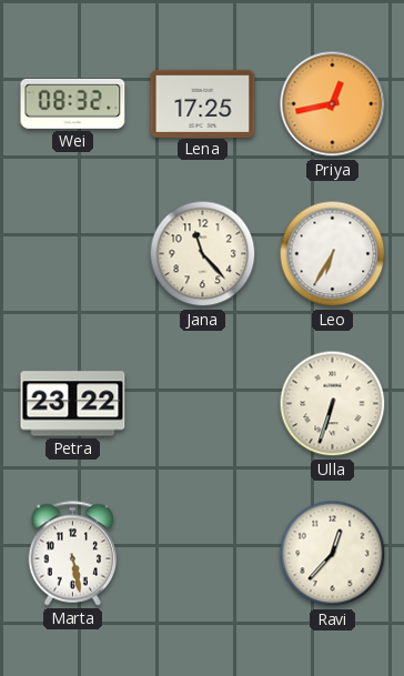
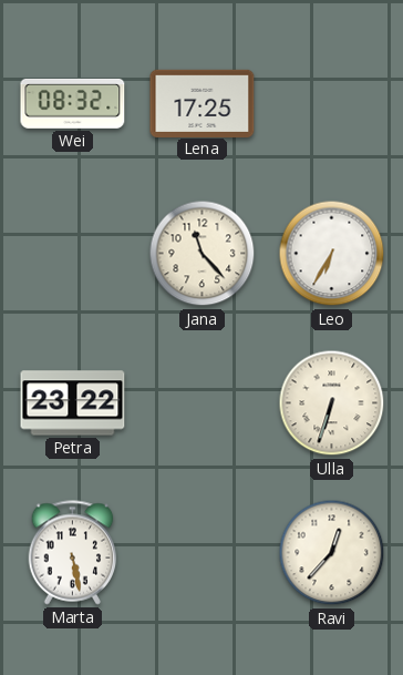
Priya: 12:43 -> none (333, 104)
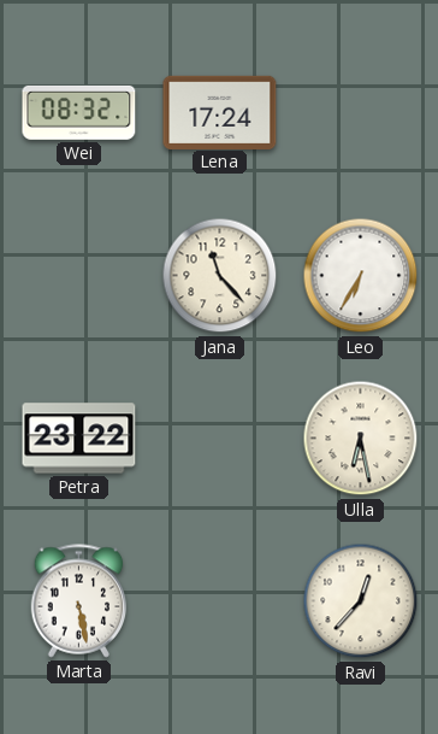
Lena: 17:25 -> 17:24 (220, 112)
Ulla: 6:33 -> 6:28 (361, 439)
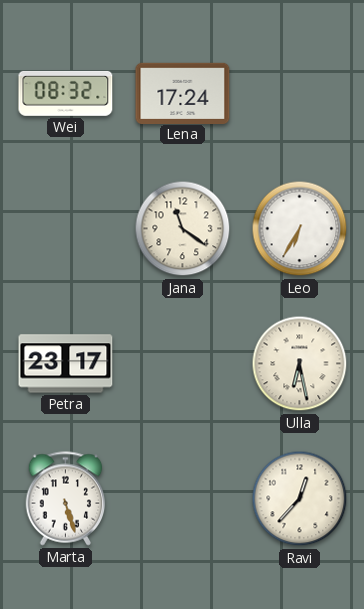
Jana: 11:23 -> 11:21 (183, 229)
Petra: 23:22 -> 23:17 (66, 364)
Marta: 5:28 -> 5:27 (66, 499)
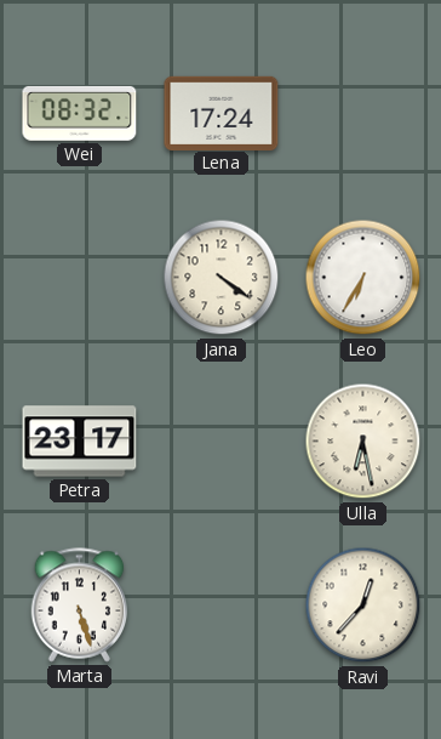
Jana: 11:21 -> 4:21 (222, 278)
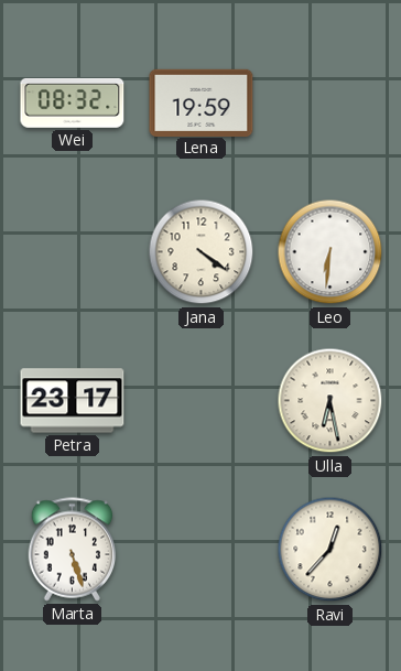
Lena: 17:24 -> 19:59 (202, 102)
Leo: 6:35 -> 6:31 (330, 252)
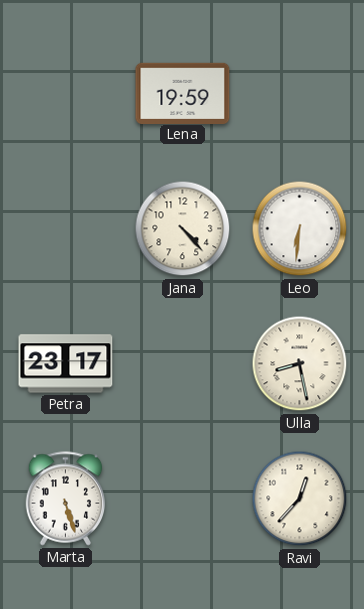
Wei: 08:32 -> none (73, 102)
Jana: 4:21 -> 4:23 (183, 229)
Ulla: 6:28 -> 8:28 (300, 364)
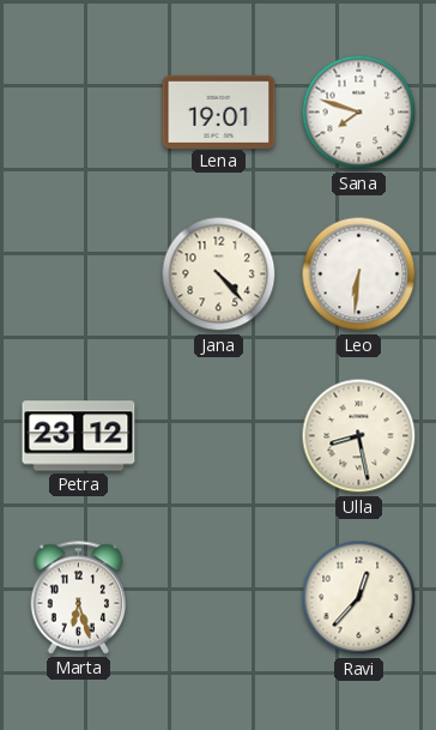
Lena: 19:59 -> 19:01 (219, 111)
Sana: none -> 7:48 (359, 113)
Petra: 23:17 -> 23:12 (79, 436)
Marta: 5:27 -> 6:27 (79, 598)
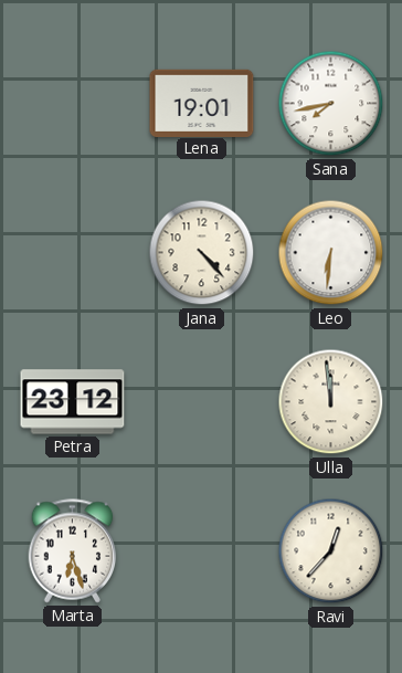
Sana: 7:48 -> 7:43 (331, 104)
Ulla: 8:28 -> 11:59 (331, 402)
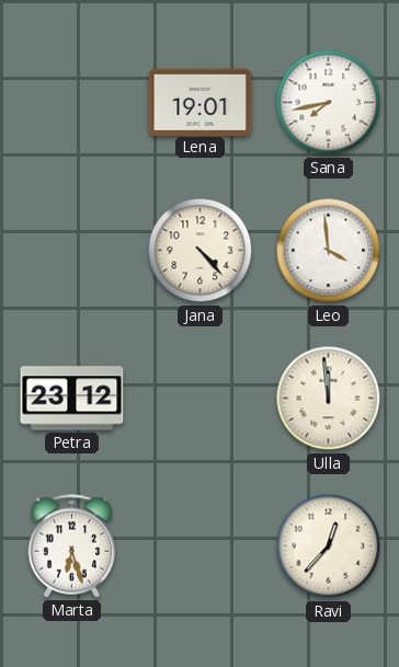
Leo: 6:31 -> 3:59 (329, 251)
